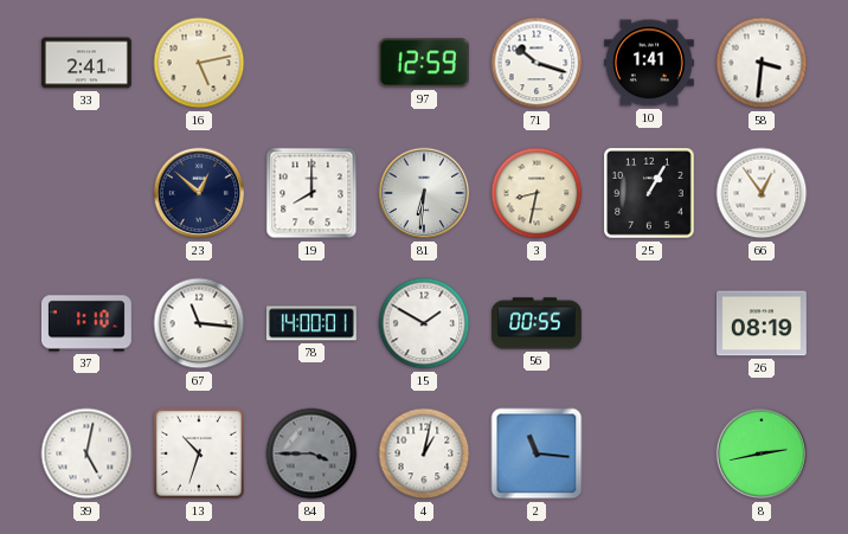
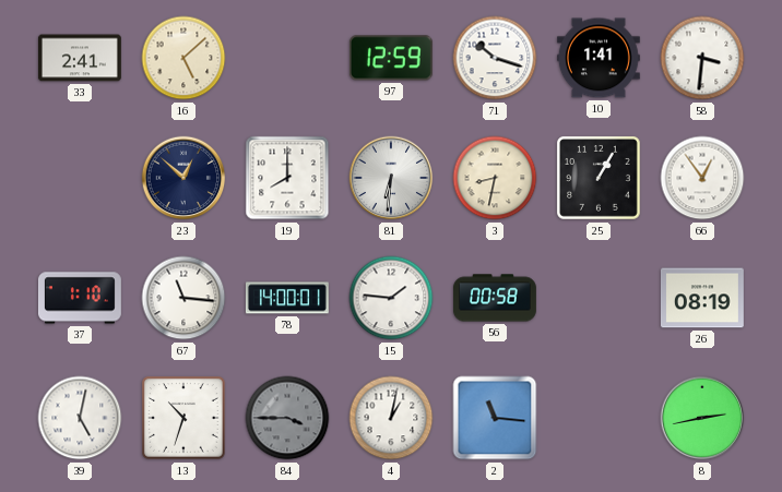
16: 5:13 -> 5:08 (183, 58)
15: 1:50 -> 1:46 (391, 298)
56: 00:55 -> 00:58 (495, 298)
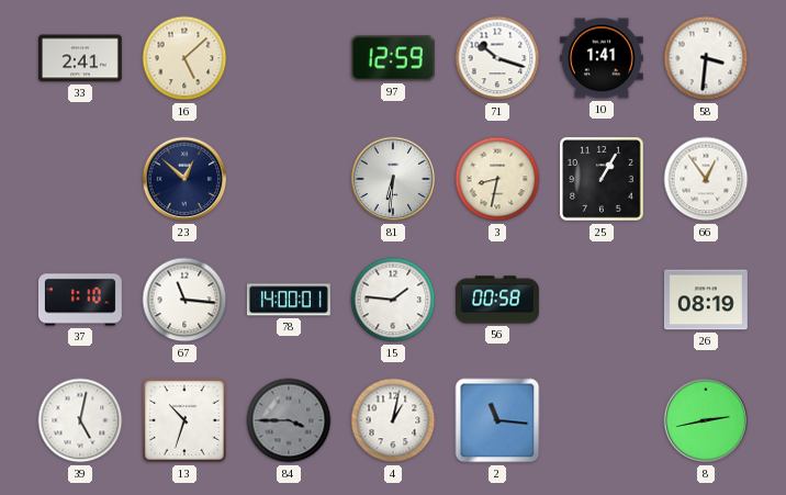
19: 8:00 -> none (287, 178)
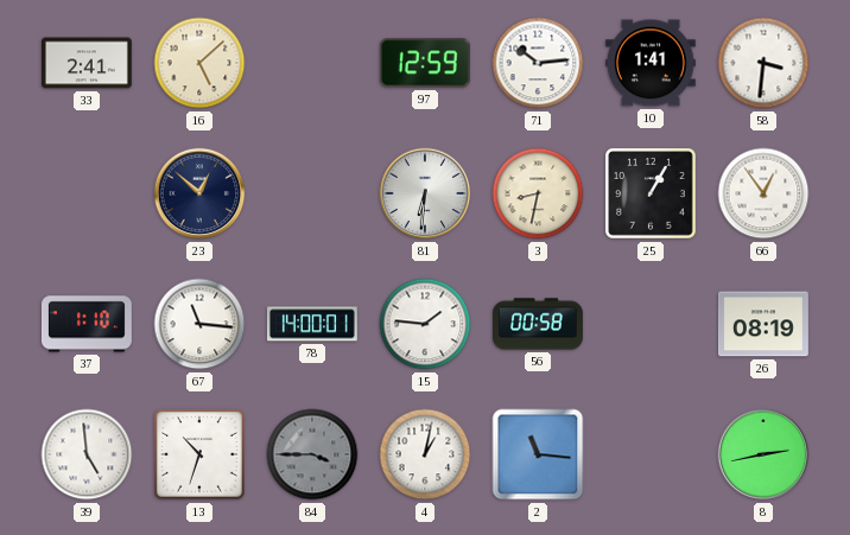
71: 10:18 -> 10:14 (538, 63)
39: 5:02 -> 4:59 (87, 454)
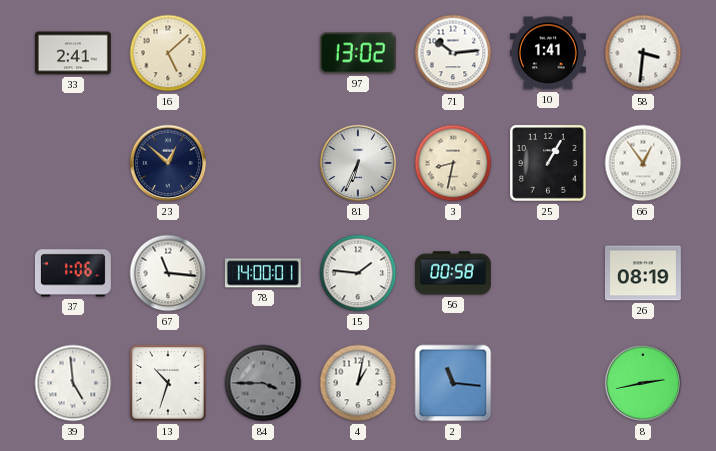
97: 12:59 -> 13:02 (358, 53)
81: 6:31 -> 6:34 (358, 163)
37: 1:10 -> 1:06 (73, 273)
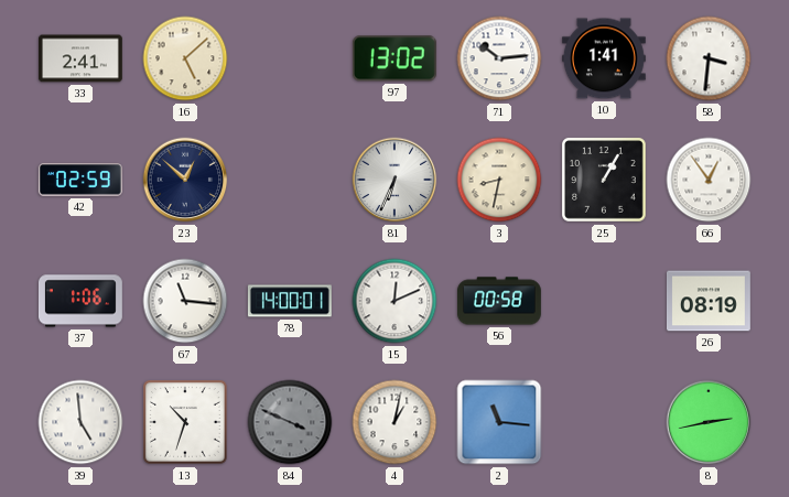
42: none -> 02:59 (80, 180)
15: 1:46 -> 12:11 (394, 301)
84: 3:45 -> 3:49 (290, 422)
